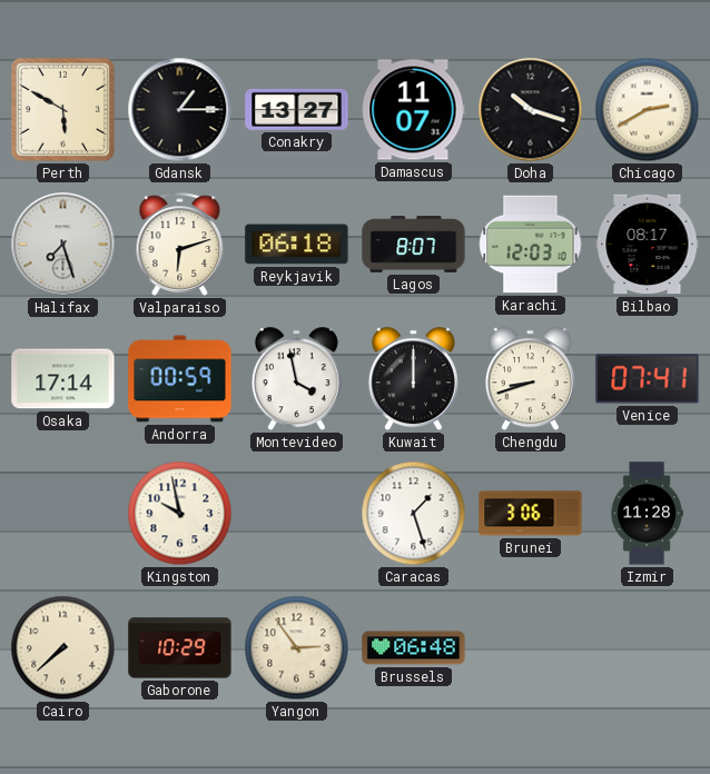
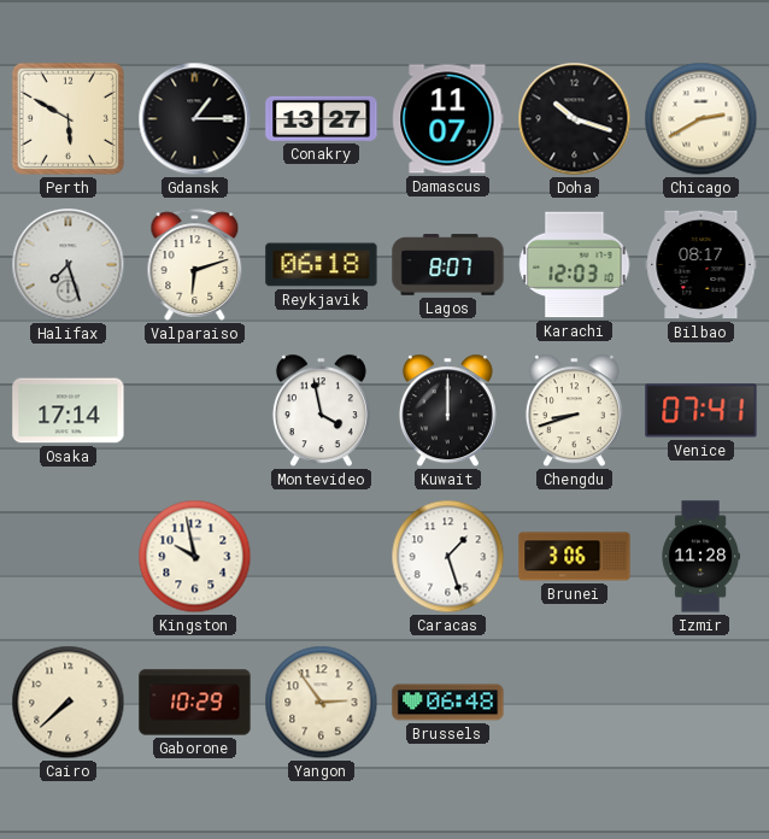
Andorra: 00:59 -> none (180, 379)
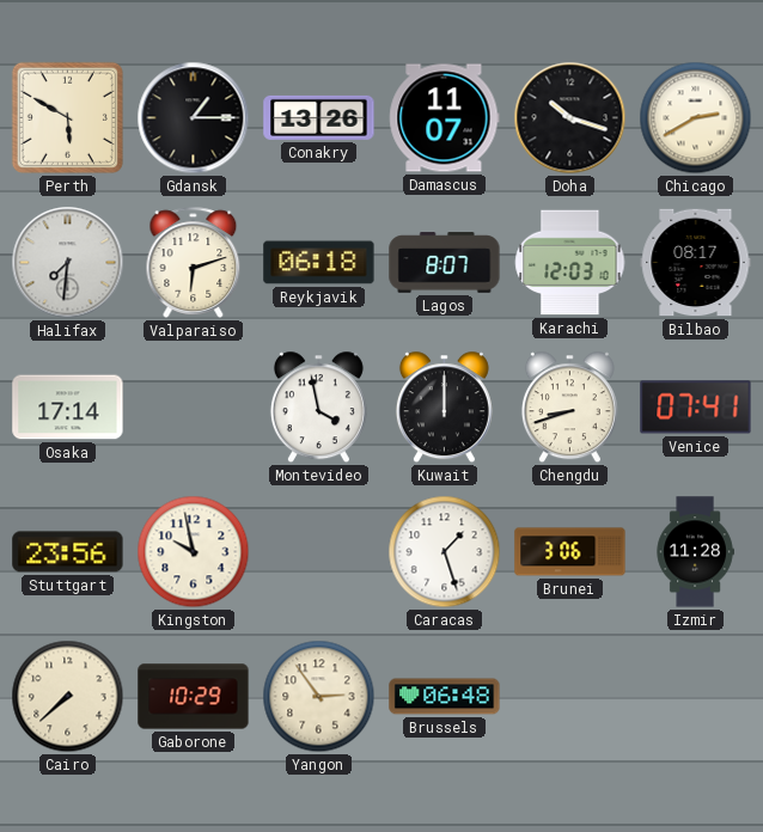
Conakry: 13:27 -> 13:26 (319, 117)
Halifax: 7:27 -> 7:31 (68, 263)
Stuttgart: none -> 23:56 (68, 552)
